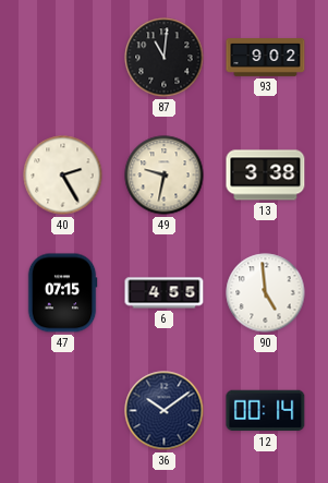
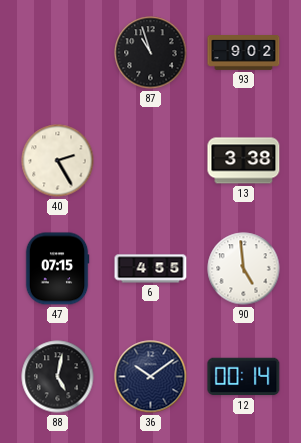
87: 11:01 -> 10:57 (151, 53)
49: 9:32 -> none (165, 176)
88: none -> 5:02 (58, 377)
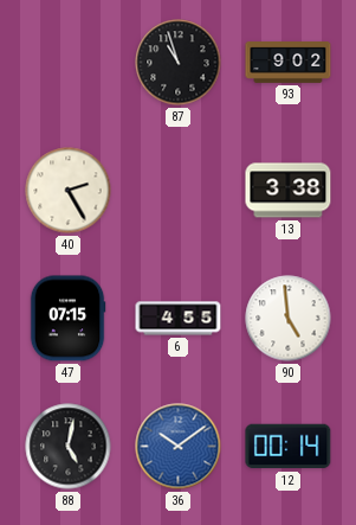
36 dial: navy -> blue (179, 447)
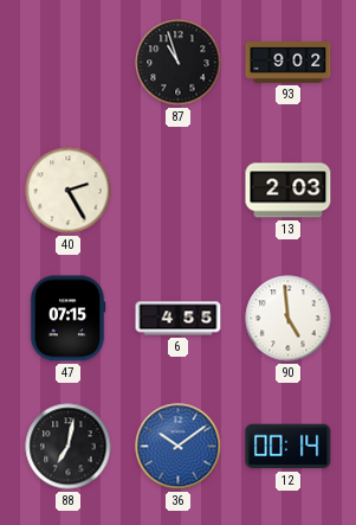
13: 3:38 -> 2:03 (289, 191)
88: 5:02 -> 7:02 (69, 447)
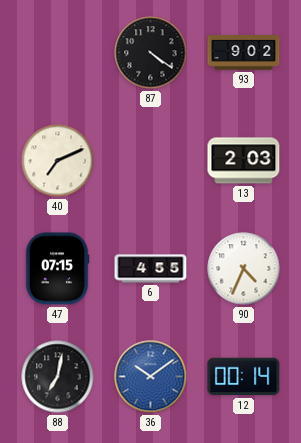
87: 10:57 -> 4:21 (151, 53)
40: 2:25 -> 7:11 (58, 161)
90: 4:59 -> 4:34 (244, 269)
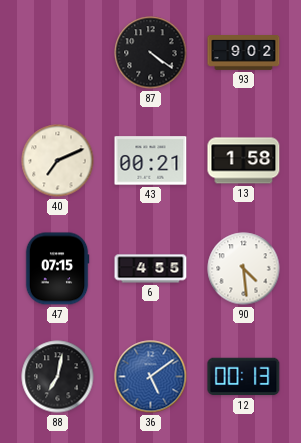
43: none -> 00:21 (151, 161)
13: 2:03 -> 1:58 (244, 161)
90: 4:34 -> 4:29 (244, 269)
36: 10:09 -> 5:09 (151, 377)
12: 00:14 -> 00:13 (244, 377)
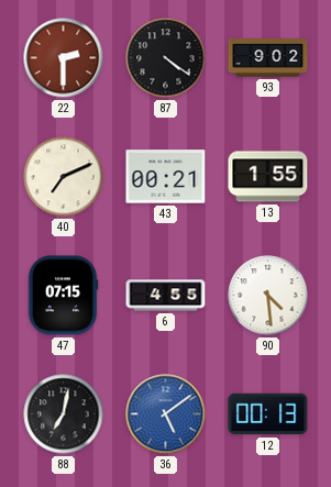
22: none -> 2:30 (64, 58)
13: 1:58 -> 1:55 (268, 177)
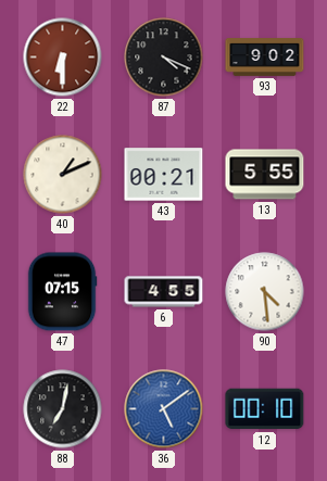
22: 2:30 -> 6:30 (63, 58)
87: 4:21 -> 4:19 (164, 58)
40: 7:11 -> 1:11 (63, 175)
13: 1:55 -> 5:55 (265, 175)
12: 00:13 -> 00:10 (265, 409)
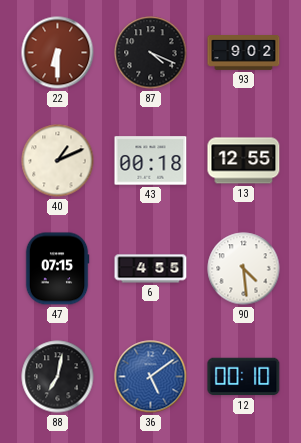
43: 00:21 -> 00:18 (151, 161)
13: 5:55 -> 12:55 (244, 161)
